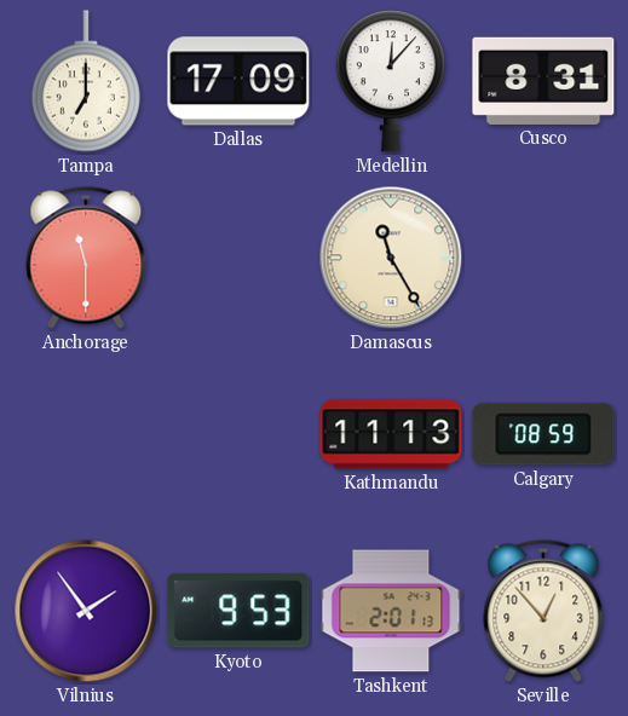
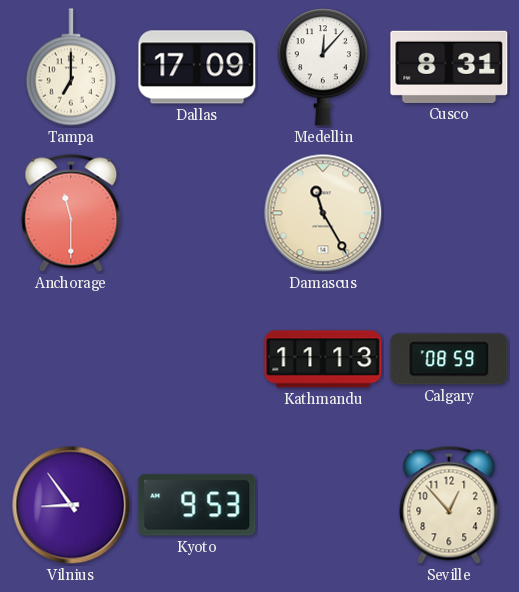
Vilnius: 1:54 -> 8:54 (71, 505)
Tashkent: 2:01 -> none (391, 611)
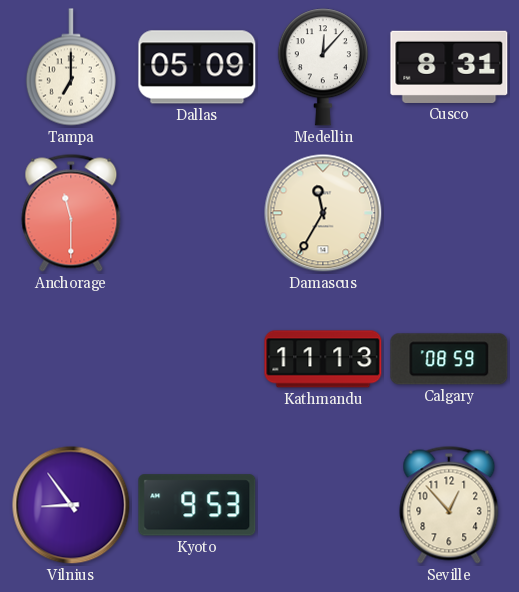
Dallas: 17:09 -> 05:09 (197, 67)
Damascus: 11:25 -> 11:35 (323, 213)
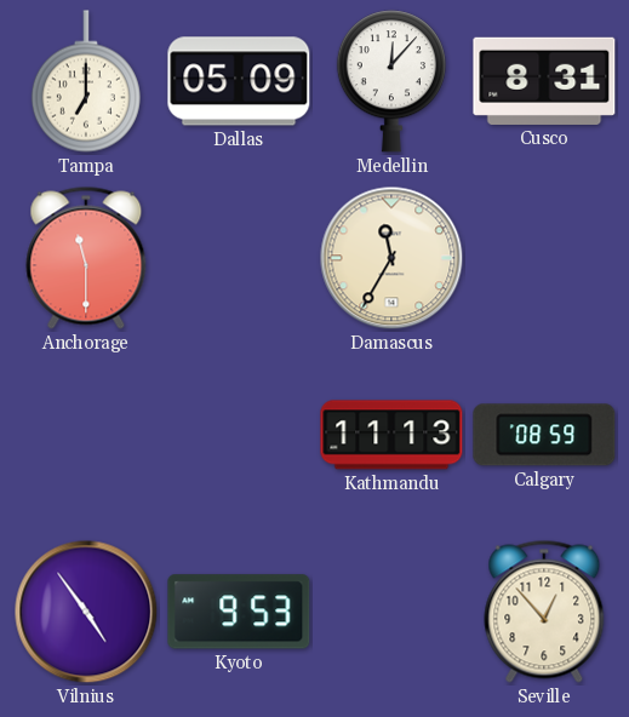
Vilnius: 8:54 -> 4:54 (86, 612)
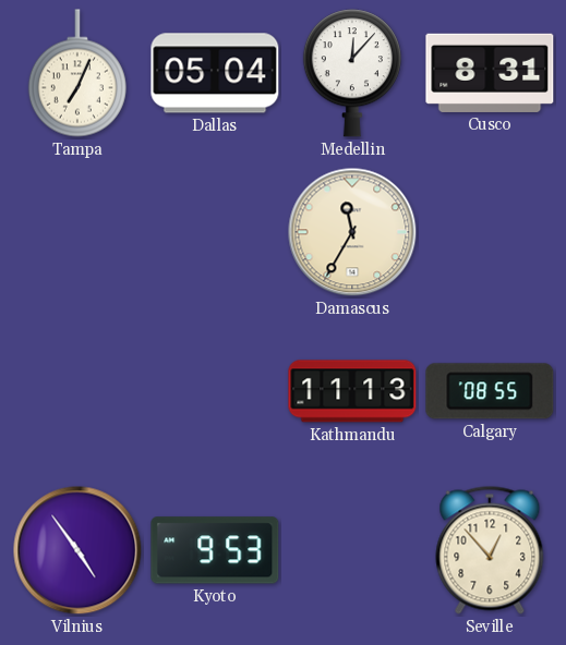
Tampa: 7:00 -> 7:04 (77, 73)
Dallas: 05:09 -> 05:04 (215, 73)
Anchorage: 11:30 -> none (86, 258)
Calgary: 08:59 -> 08:55 (490, 391)
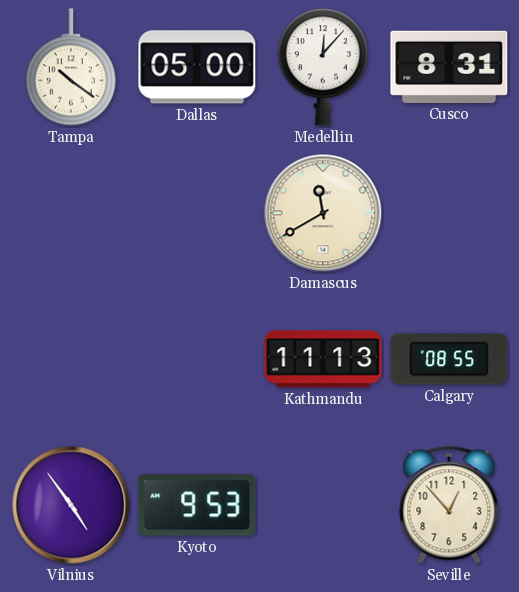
Tampa: 7:04 -> 10:21 (71, 67)
Dallas: 05:04 -> 05:00 (197, 67)
Damascus: 11:35 -> 11:40 (323, 213)
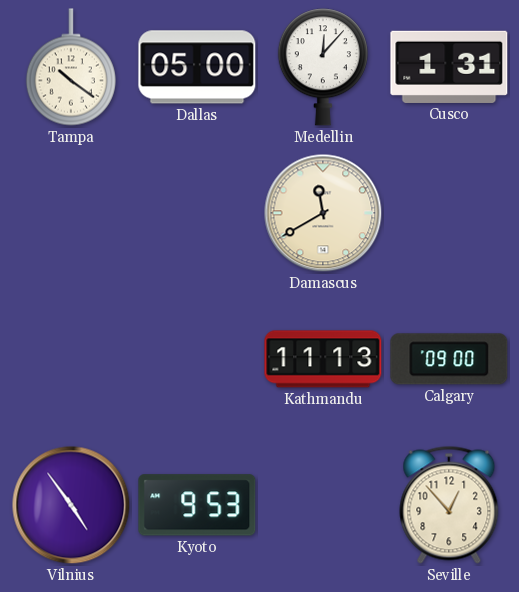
Cusco: 8:31 -> 1:31 (449, 67)
Calgary: 08:55 -> 09:00 (449, 359)
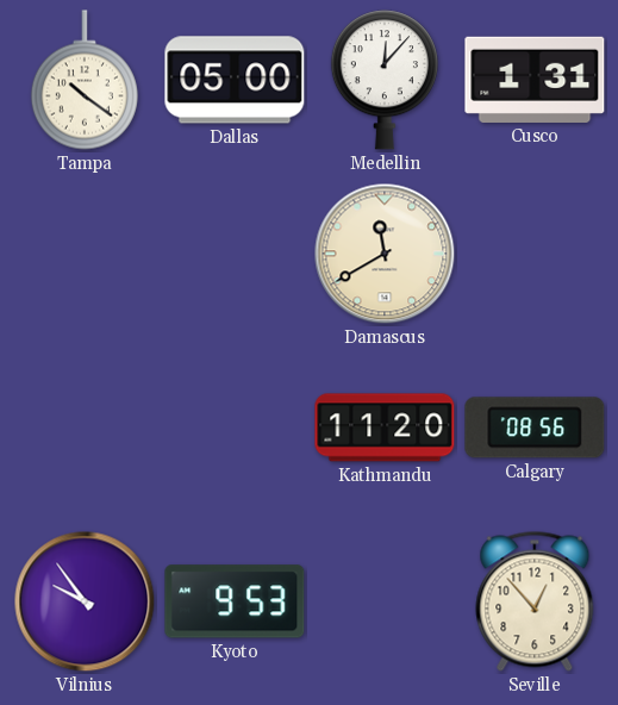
Kathmandu: 11:13 -> 11:20 (385, 428)
Calgary: 09:00 -> 08:56 (535, 428)
Vilnius: 4:54 -> 9:54 (85, 601)
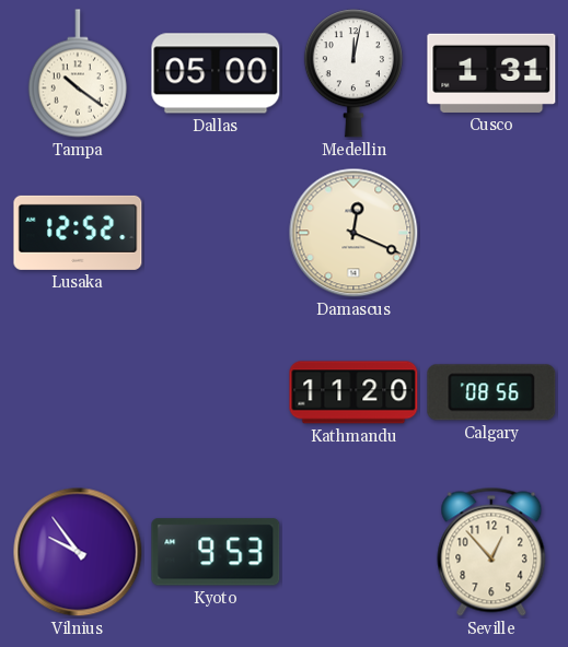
Medellin: 12:07 -> 12:02 (353, 73)
Lusaka: none -> 12:52 (78, 233)
Damascus: 11:40 -> 12:19 (353, 233)
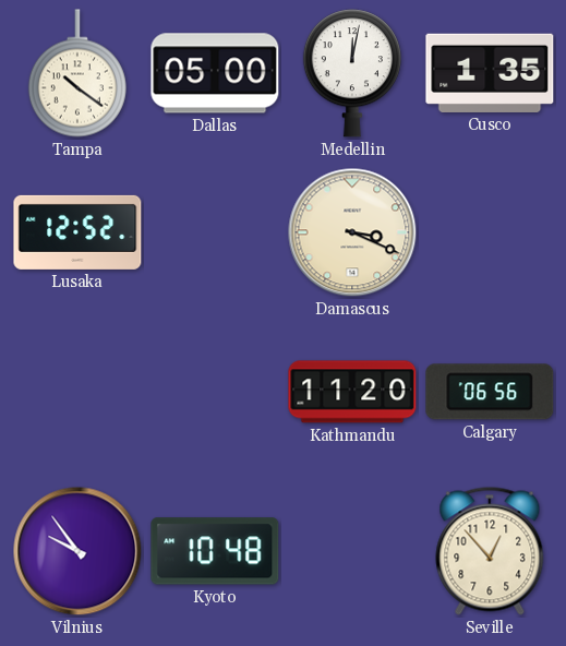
Cusco: 1:31 -> 1:35 (490, 73)
Damascus: 12:19 -> 3:19 (352, 232)
Calgary: 08:56 -> 06:56 (490, 392)
Kyoto: 9:53 -> 10:48 (215, 551)
